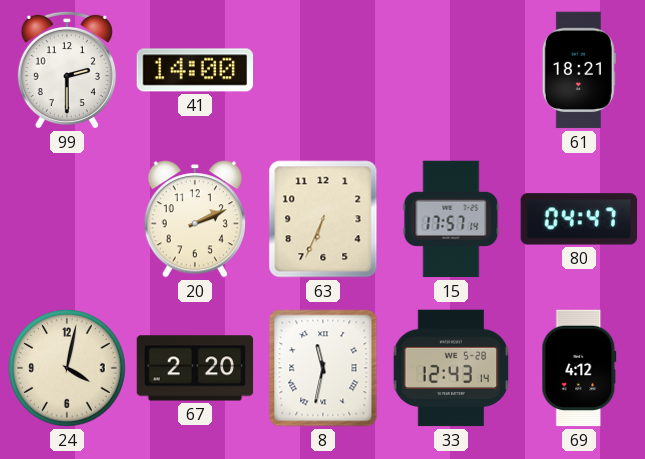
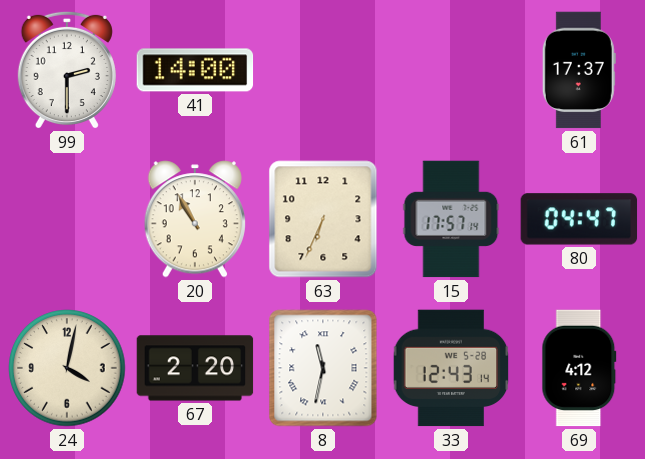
61: 18:21 -> 17:37 (579, 70)
20: 2:11 -> 10:55 (195, 219)
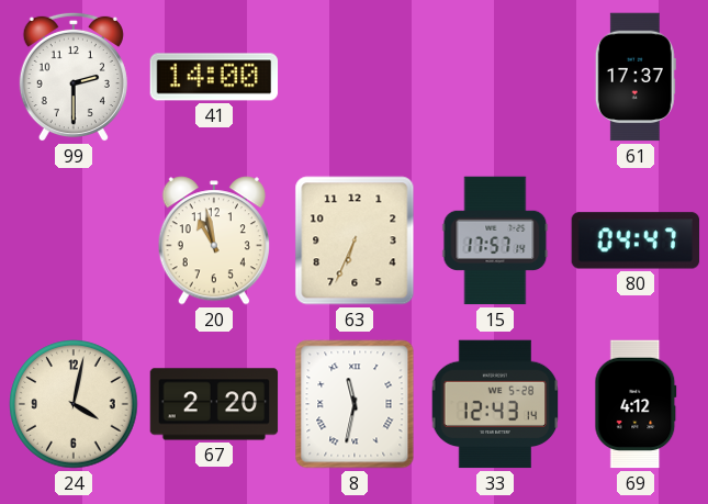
20: 10:55 -> 10:58 (214, 240)
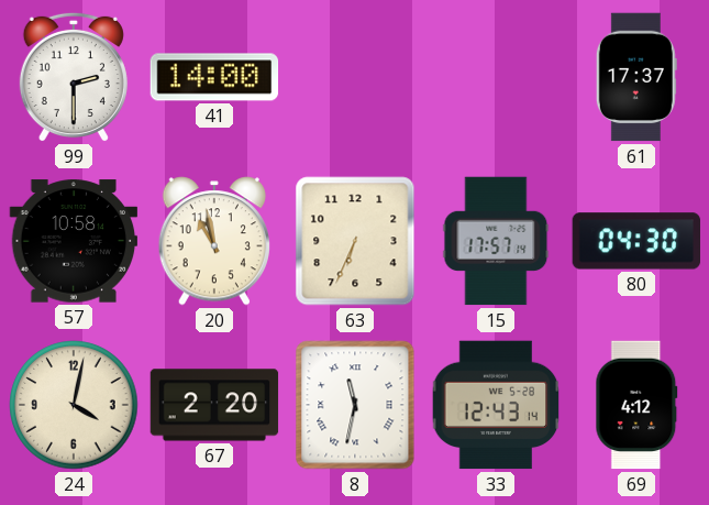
57: none -> 10:58 (74, 241)
80: 04:47 -> 04:30 (636, 241)
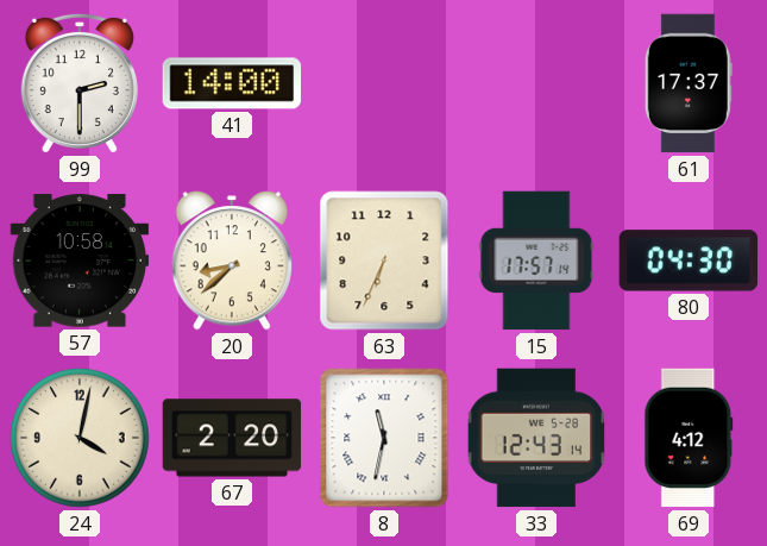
20: 10:58 -> 8:38 (232, 261)
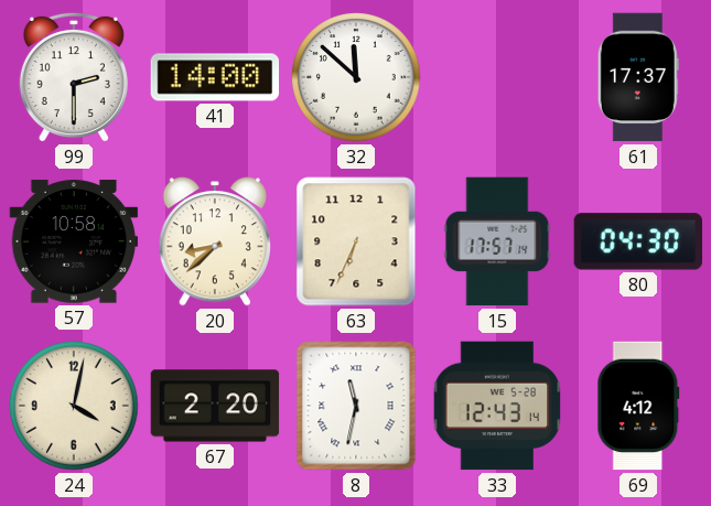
32: none -> 11:52 (356, 77)
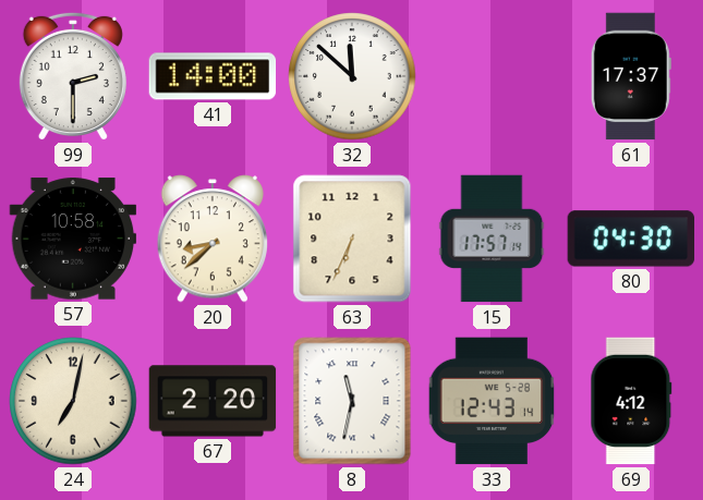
24: 4:02 -> 7:02 (73, 401)
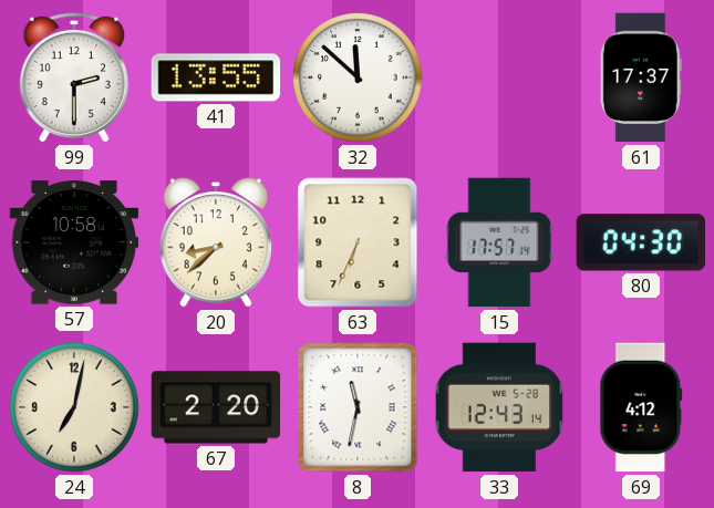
41: 14:00 -> 13:55 (216, 77)
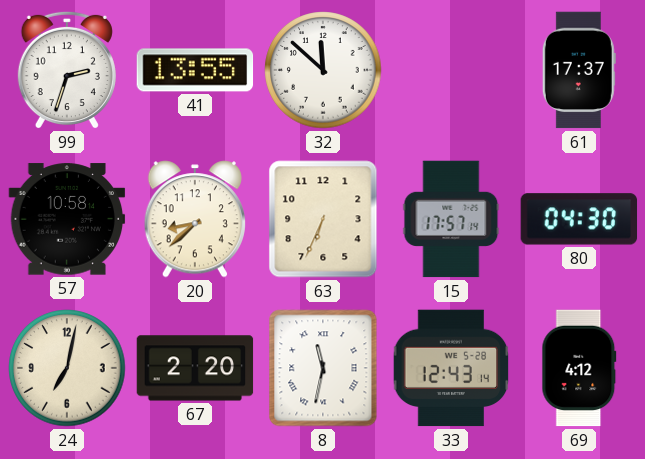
99: 2:30 -> 2:33 (67, 70)
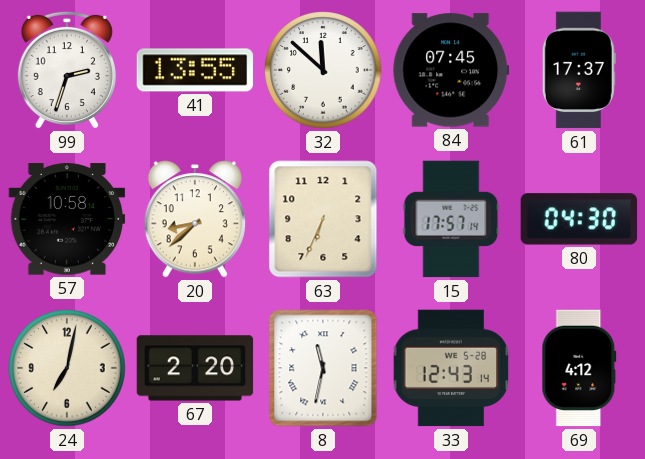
84: none -> 07:45 (451, 70)
